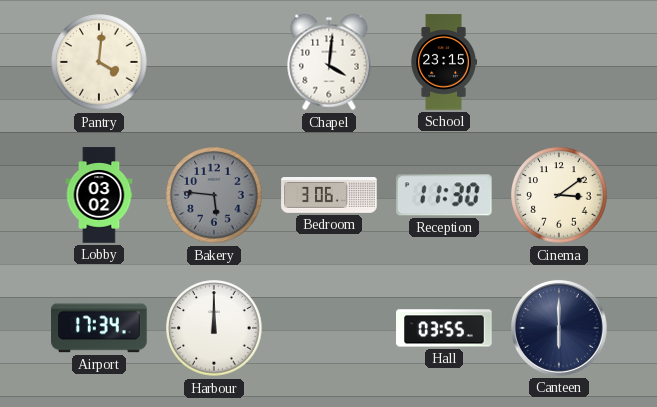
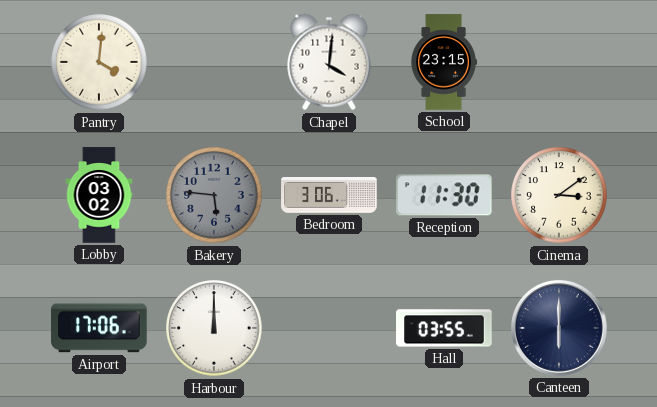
Airport: 17:34 -> 17:06 (99, 328)
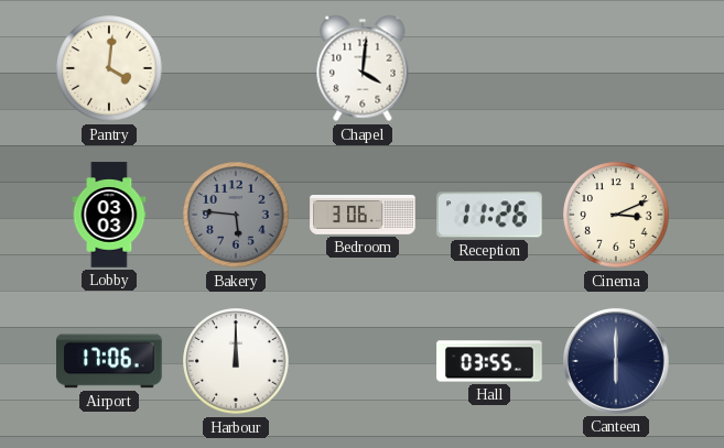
School: 23:15 -> none (444, 62)
Lobby: 03:02 -> 03:03 (109, 215)
Reception: 11:30 -> 11:26 (489, 215)
Cinema: 3:09 -> 3:11 (616, 215)
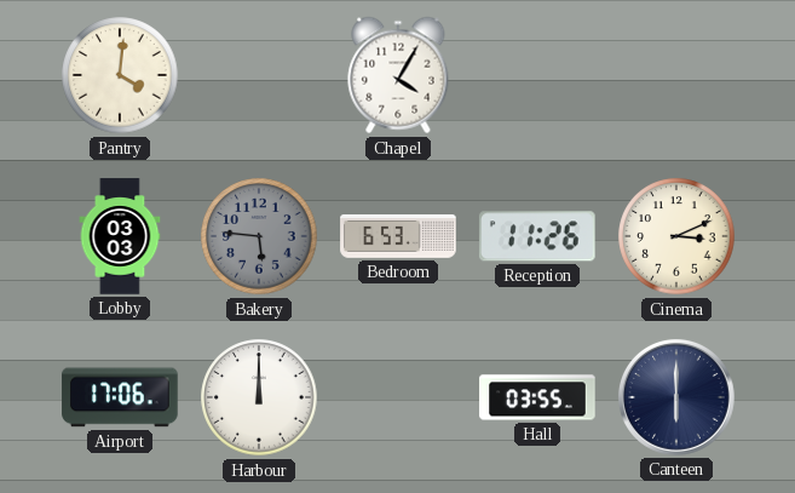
Chapel: 4:01 -> 4:05 (398, 75)
Bedroom: 3:06 -> 6:53 (398, 237)
